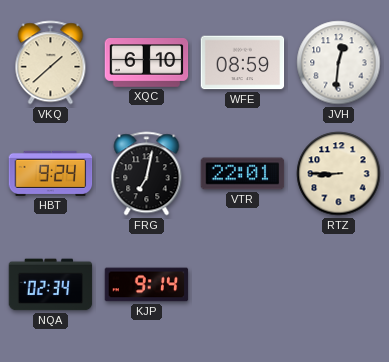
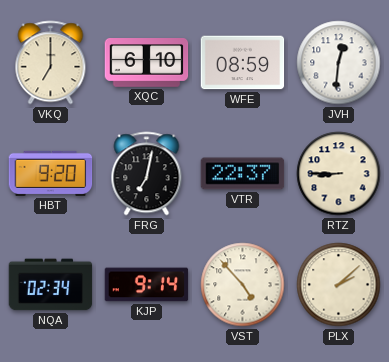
VKQ: 1:38 -> 7:00 (51, 63)
HBT: 9:24 -> 9:20 (51, 173)
VTR: 22:01 -> 22:37 (243, 174)
VST: none -> 4:53 (243, 285)
PLX: none -> 2:08 (339, 285)
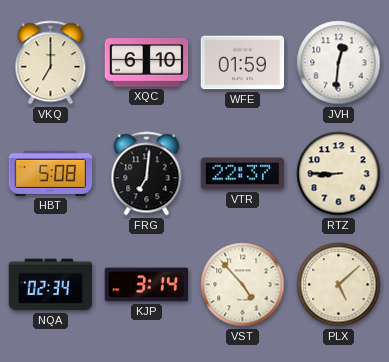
WFE: 08:59 -> 01:59 (243, 63)
HBT: 9:20 -> 5:08 (51, 173)
FRG: 7:02 -> 7:01 (147, 174)
KJP: 9:14 -> 3:14 (147, 285)
PLX: 2:08 -> 5:08 (339, 285)
